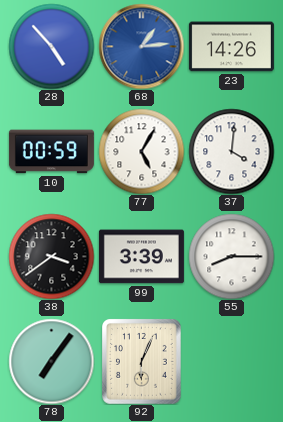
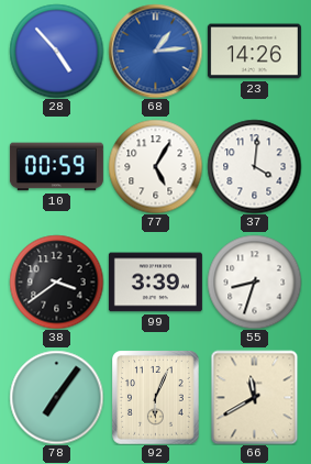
55: 8:15 -> 8:33 (254, 281)
66: none -> 11:40 (255, 397)
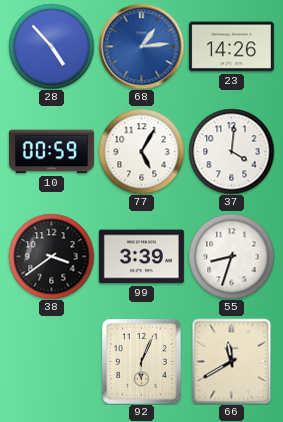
78: 7:06 -> none (56, 397)
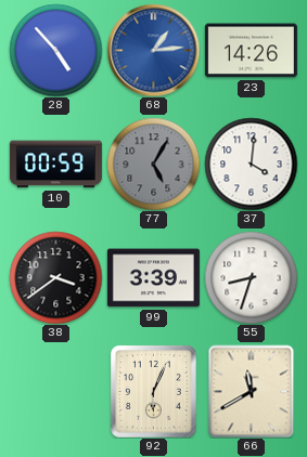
77 dial: white -> grey (153, 164)
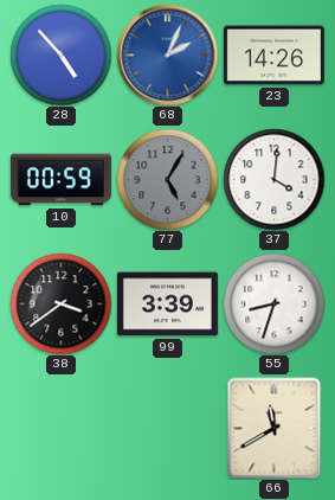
68: 1:14 -> 2:04 (167, 55)
92: 6:04 -> none (154, 391)
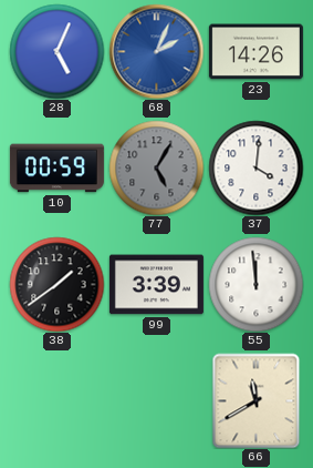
28: 4:53 -> 5:04 (56, 51)
38: 3:39 -> 1:39 (56, 284)
55: 8:33 -> 11:59 (255, 284)
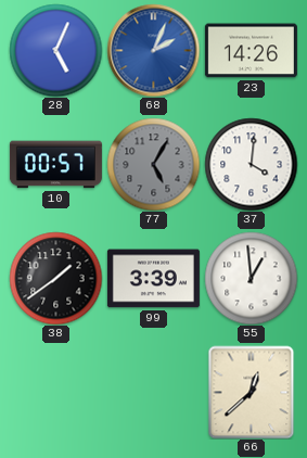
10: 00:59 -> 00:57 (55, 165)
55: 11:59 -> 12:59 (251, 278)
66: 11:40 -> 12:38 (252, 392)
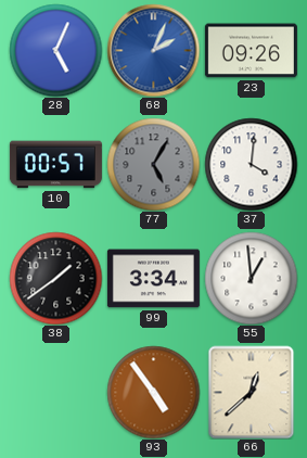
23: 14:26 -> 09:26 (251, 51)
99: 3:39 -> 3:34 (153, 279)
93: none -> 4:54 (153, 392)
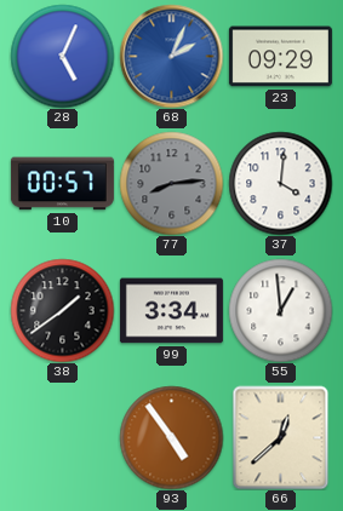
23: 09:26 -> 09:29 (280, 57)
77: 5:05 -> 8:14 (171, 183)
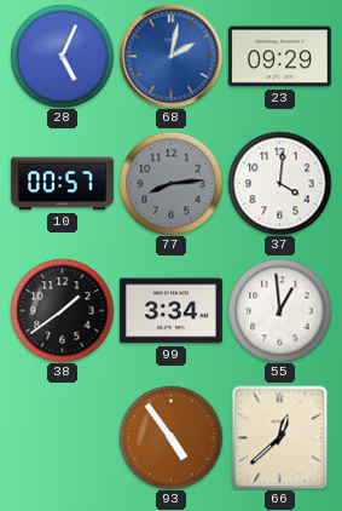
68: 2:04 -> 2:02 (170, 56)
